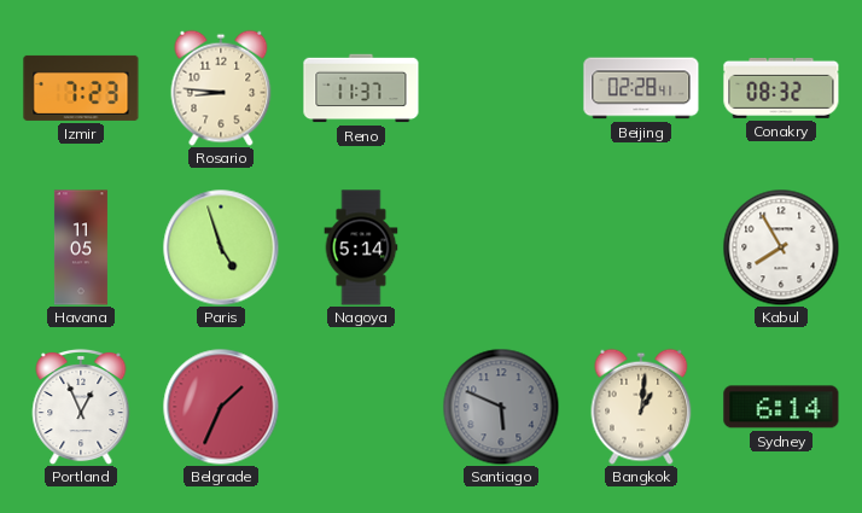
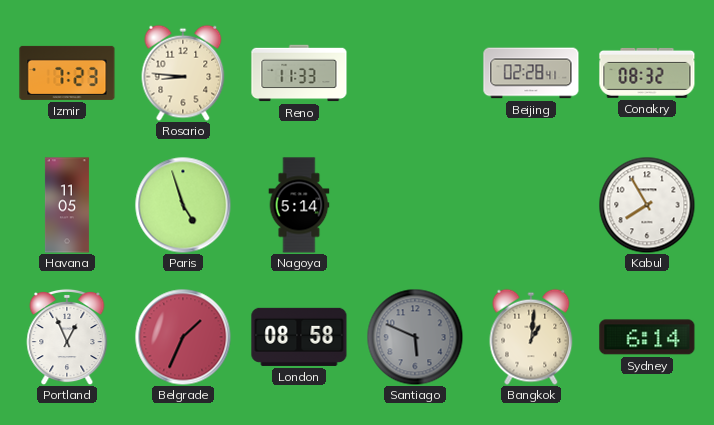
Reno: 11:37 -> 11:33 (299, 73)
London: none -> 08:58 (299, 337)
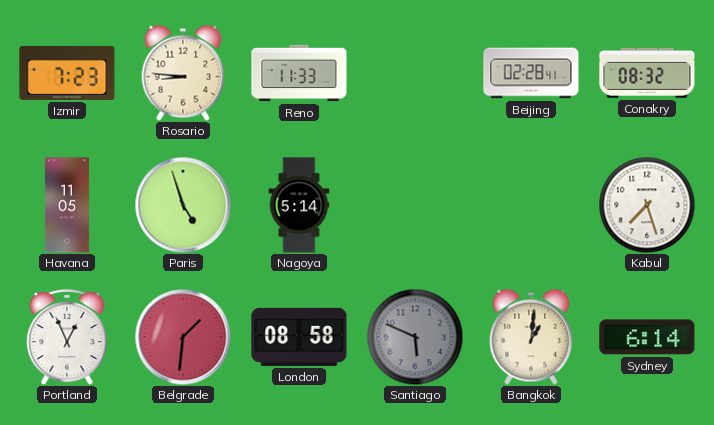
Kabul: 7:55 -> 7:27 (647, 205)
Belgrade: 1:34 -> 1:31 (183, 337)
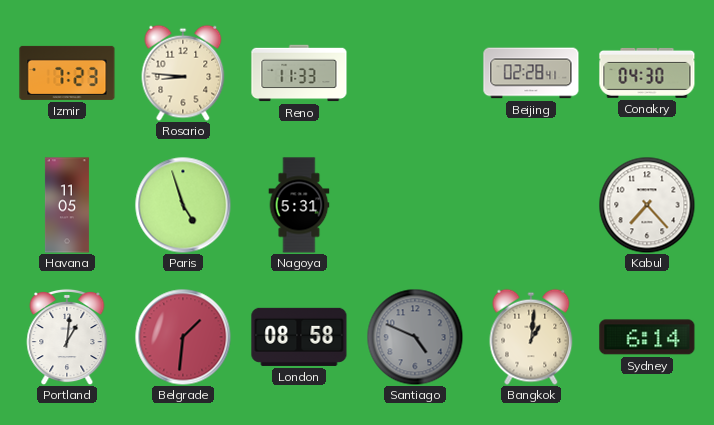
Conakry: 08:32 -> 04:30 (647, 73)
Nagoya: 5:14 -> 5:31 (299, 205)
Kabul: 7:27 -> 7:23 (647, 205)
Portland: 12:56 -> 1:01 (67, 337)
Santiago: 5:49 -> 4:49 (415, 337)
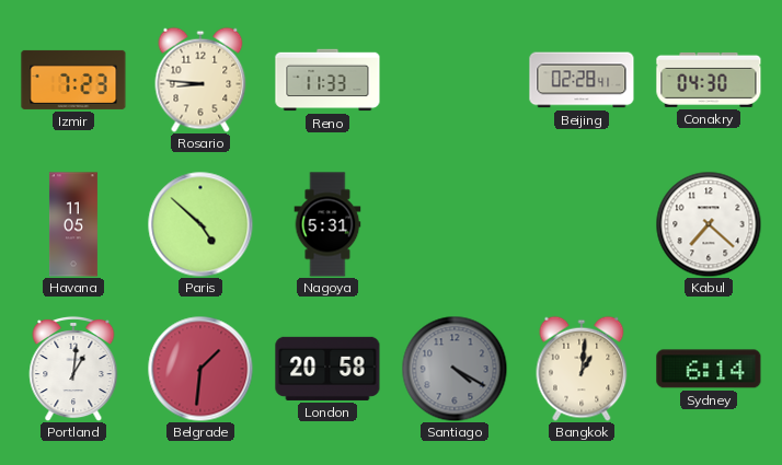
Paris: 4:57 -> 4:52 (200, 224)
Kabul: 7:23 -> 7:22 (709, 224)
London: 08:58 -> 20:58 (327, 369)
Santiago: 4:49 -> 4:20 (455, 369)
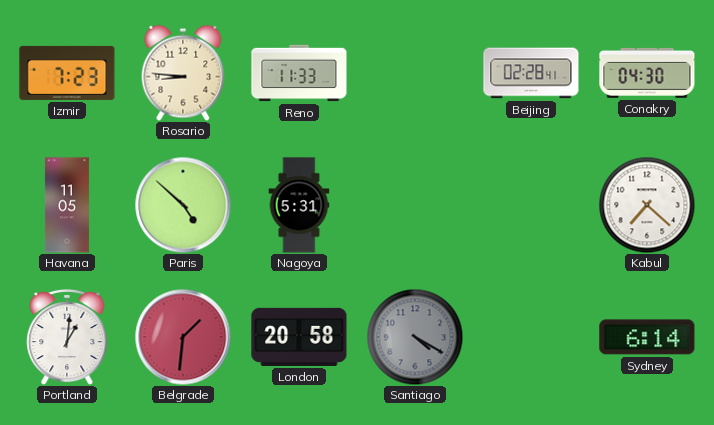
Bangkok: 1:01 -> none (582, 369)
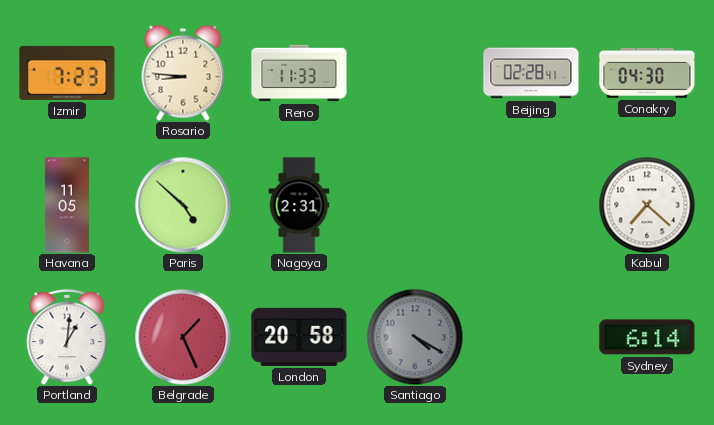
Nagoya: 5:31 -> 2:31 (299, 205)
Belgrade: 1:31 -> 1:26 (183, 337)
